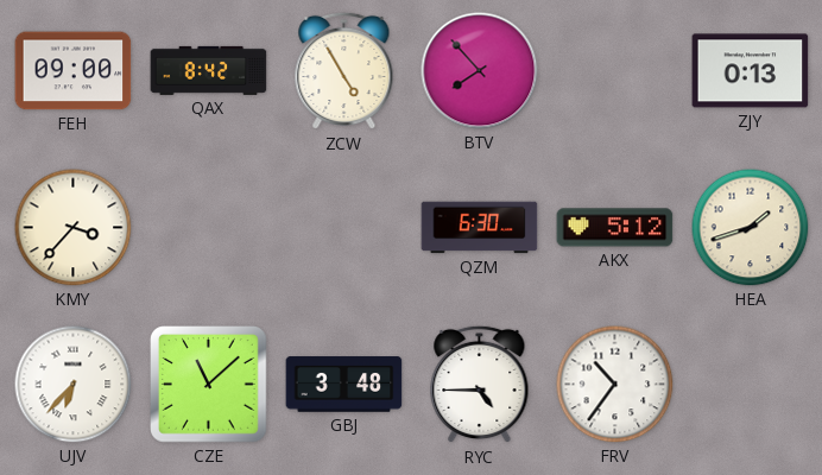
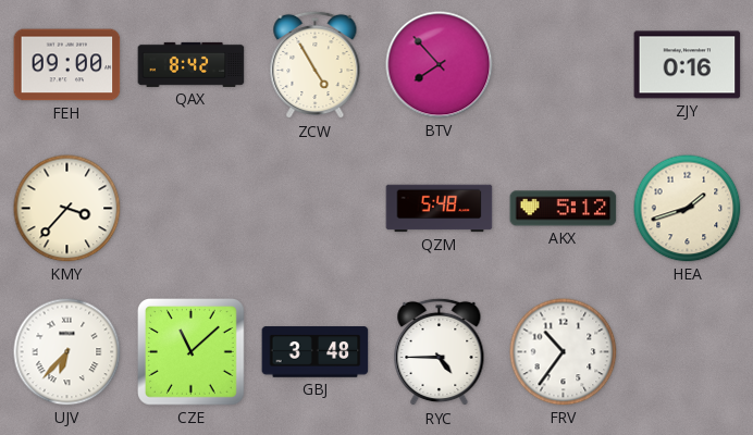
ZJY: 0:13 -> 0:16 (688, 65)
QZM: 6:30 -> 5:48 (440, 209)
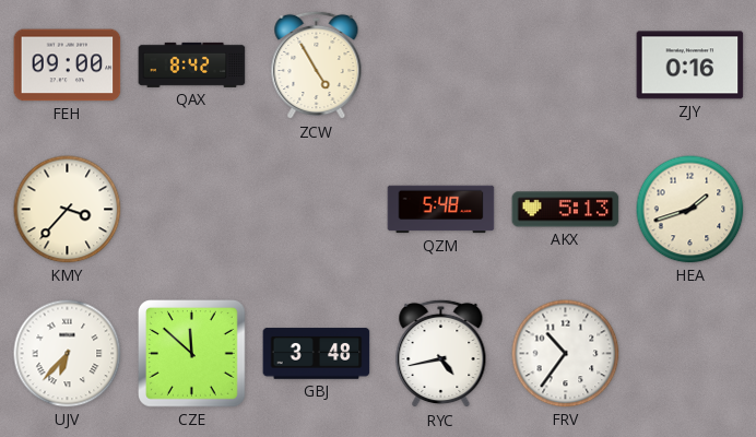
BTV: 7:53 -> none (440, 65)
AKX: 5:12 -> 5:13 (566, 210)
CZE: 11:08 -> 11:52 (192, 354)
RYC: 4:45 -> 4:43 (441, 354)
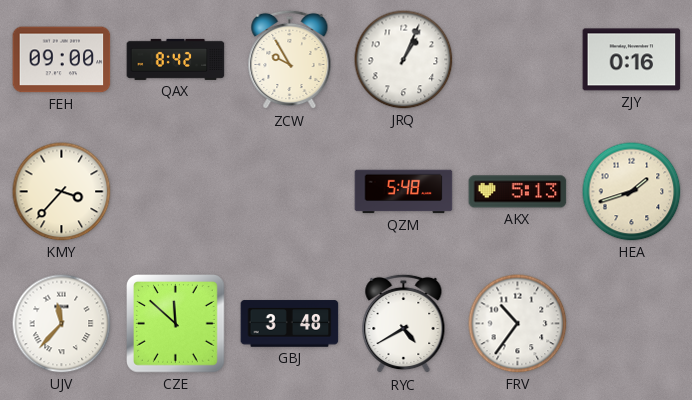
ZCW: 4:55 -> 9:55 (290, 60)
JRQ: none -> 1:04 (404, 60)
UJV: 6:37 -> 11:37 (62, 324)
RYC: 4:43 -> 4:40 (404, 324)
